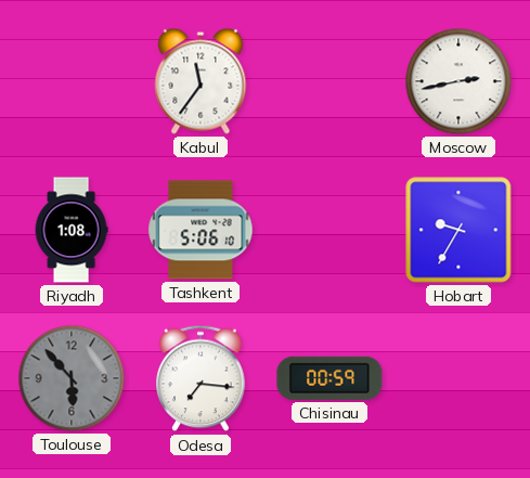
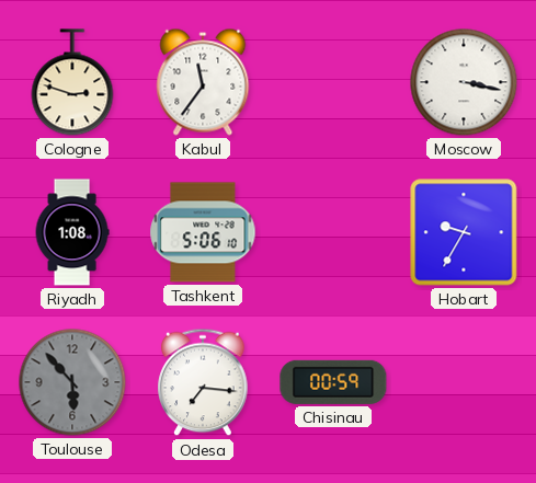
Cologne: none -> 2:48 (72, 82)
Moscow: 2:43 -> 3:17 (464, 82)
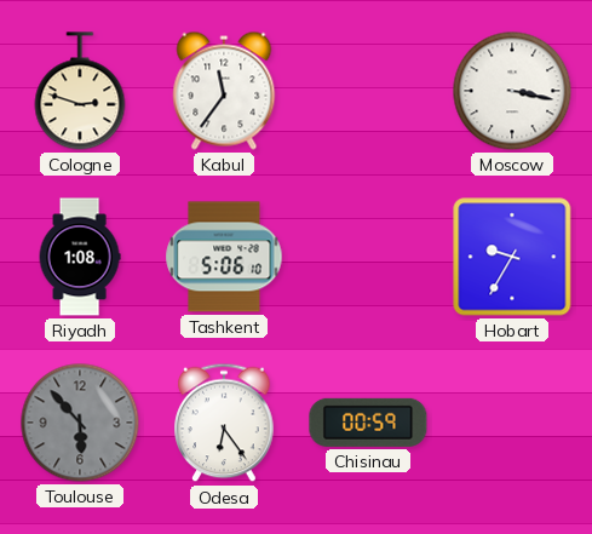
Odesa: 7:16 -> 6:24 (224, 423)
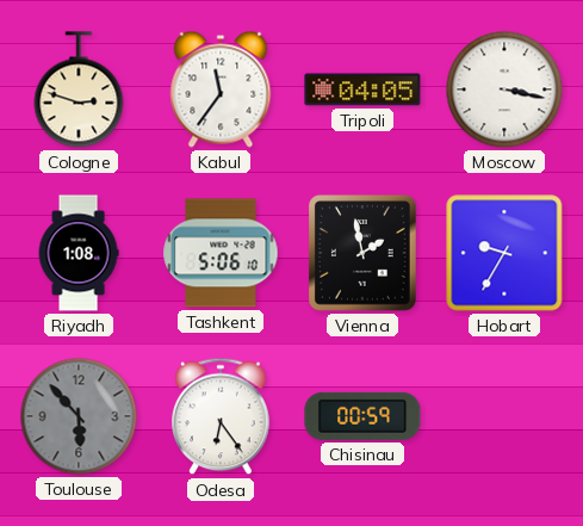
Tripoli: none -> 04:05 (362, 89)
Vienna: none -> 1:58 (364, 254)
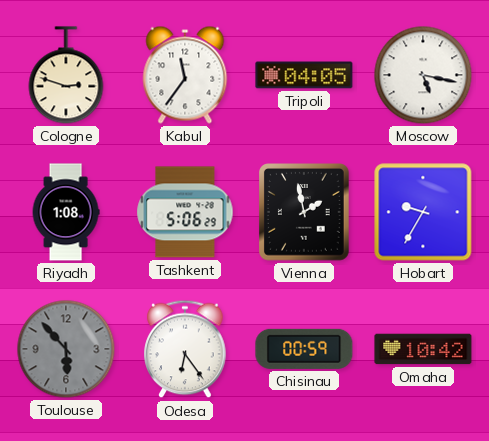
Moscow: 3:17 -> 5:17 (423, 75)
Tashkent: 5:06:10 -> 5:06:29 (185, 212)
Omaha: none -> 10:42 (423, 349)
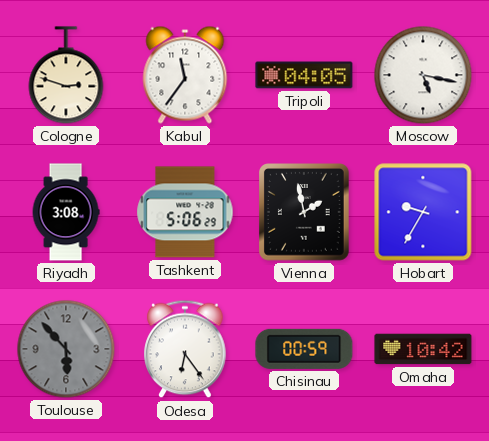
Riyadh: 1:08 -> 3:08 (66, 212)
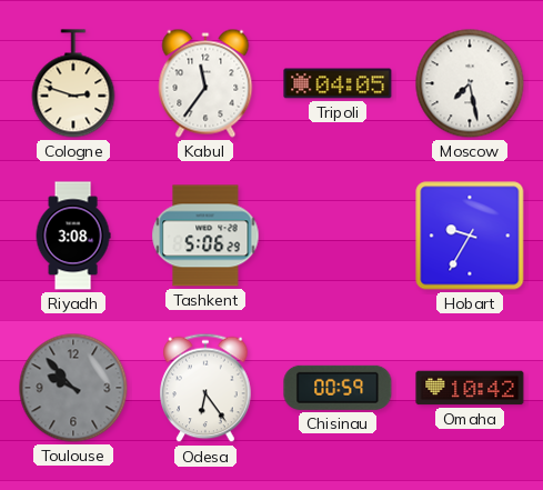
Moscow: 5:17 -> 7:28 (470, 83)
Vienna: 1:58 -> none (305, 213)
Toulouse: 5:53 -> 9:53 (73, 388)
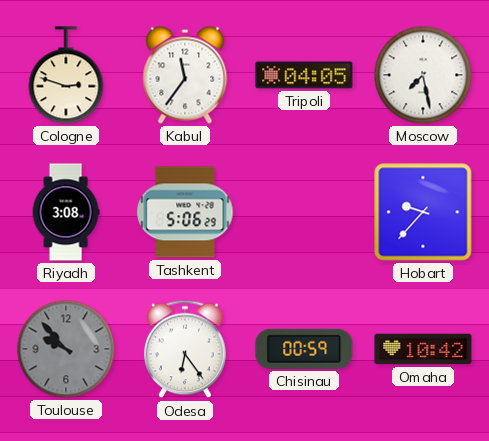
Hobart: 9:35 -> 9:37 (423, 212)
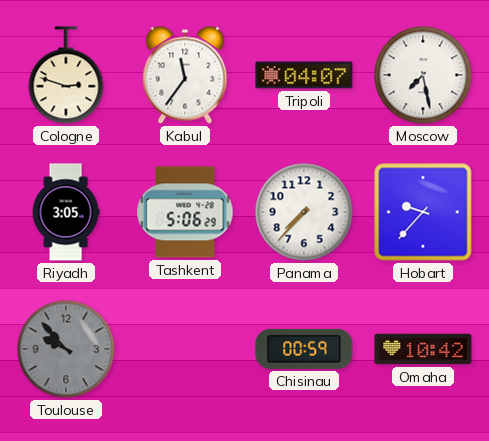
Tripoli: 04:05 -> 04:07 (304, 75)
Riyadh: 3:08 -> 3:05 (66, 212)
Panama: none -> 7:37 (304, 212)
Odesa: 6:24 -> none (185, 349)
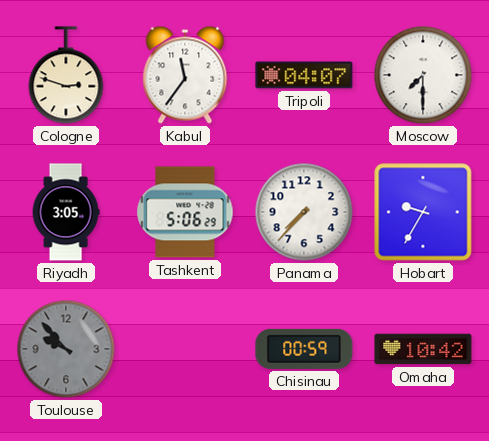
Moscow: 7:28 -> 7:30 (423, 75)
Hobart: 9:37 -> 9:35 (423, 212)
